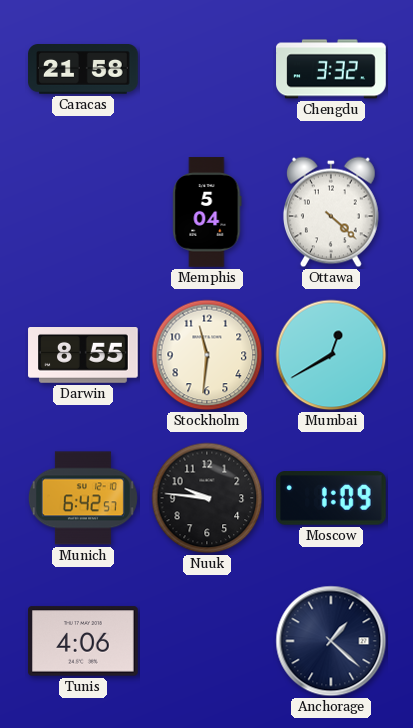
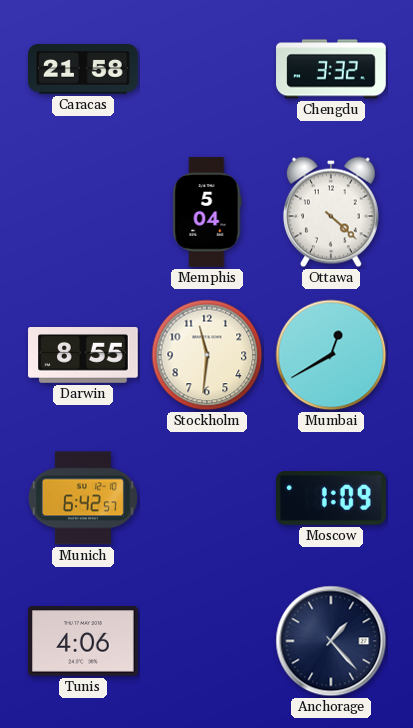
Nuuk: 9:46 -> none (207, 498)
Anchorage: 1:22 -> 1:23 (331, 641)
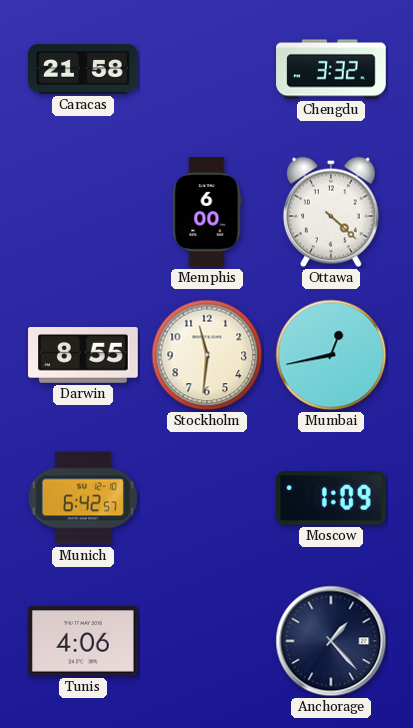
Memphis: 5:04 -> 6:00 (207, 212)
Mumbai: 12:40 -> 12:43 (331, 355)
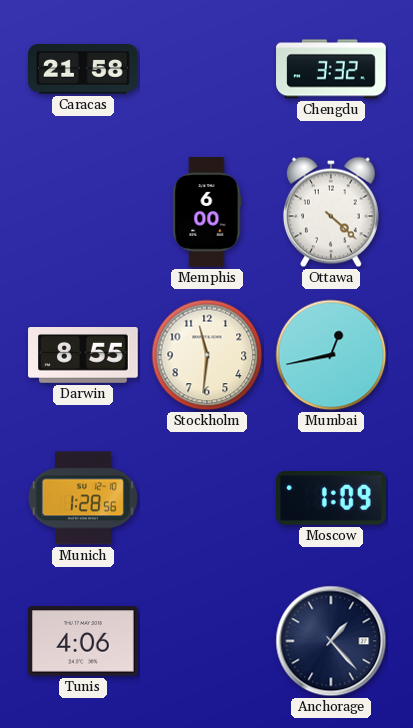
Munich: 6:42 -> 1:28 (83, 498)
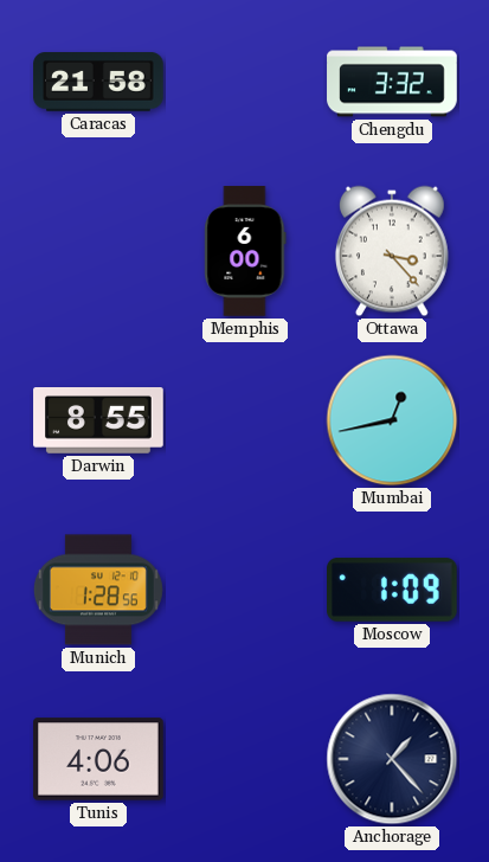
Ottawa: 4:22 -> 3:23 (392, 251)
Stockholm: 11:31 -> none (207, 355)
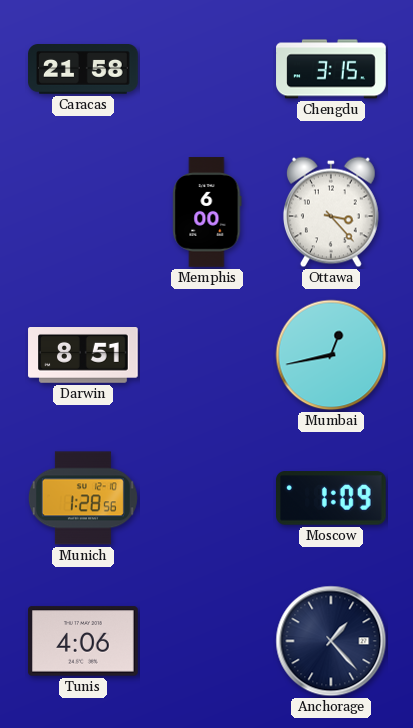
Chengdu: 3:32 -> 3:15 (331, 69)
Darwin: 8:55 -> 8:51 (83, 356)
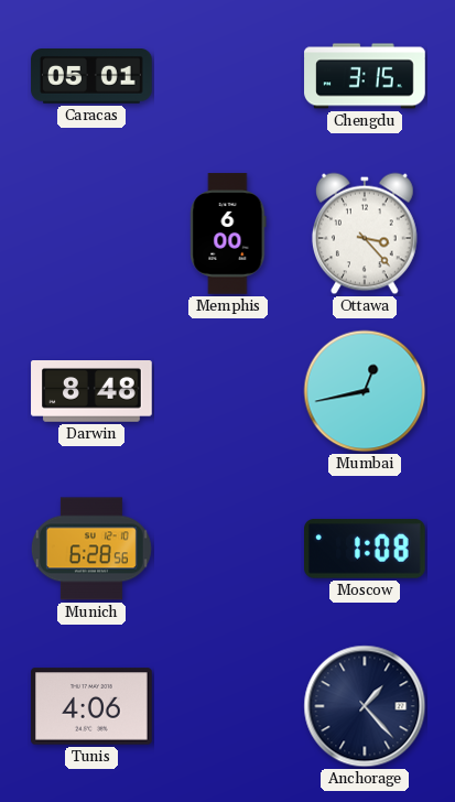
Caracas: 21:58 -> 05:01 (91, 77)
Darwin: 8:51 -> 8:48 (91, 392)
Munich: 1:28 -> 6:28 (91, 549)
Moscow: 1:09 -> 1:08 (366, 549)
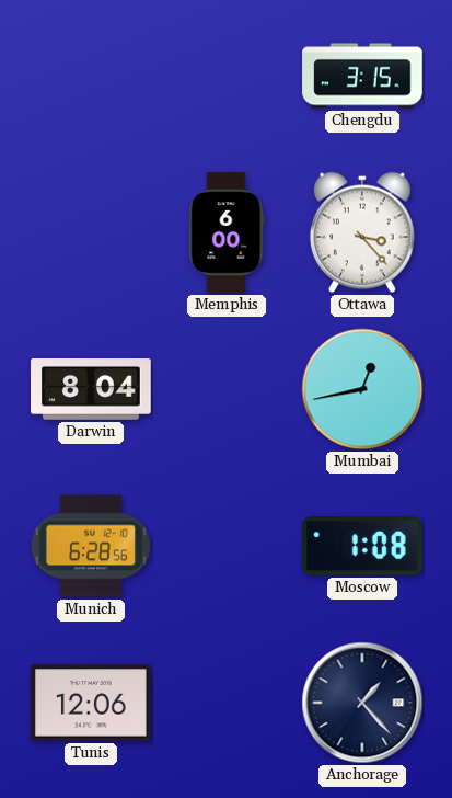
Caracas: 05:01 -> none (91, 77)
Darwin: 8:48 -> 8:04 (91, 390)
Tunis: 4:06 -> 12:06 (91, 703)
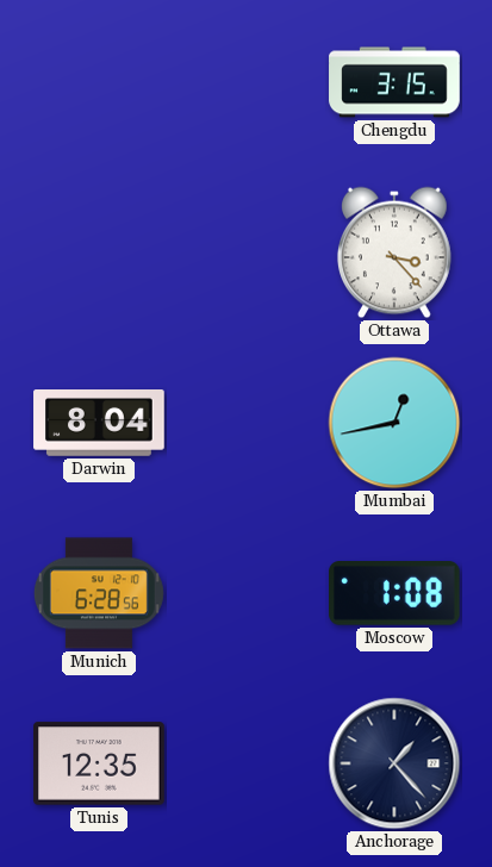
Memphis: 6:00 -> none (227, 232)
Tunis: 12:06 -> 12:35 (99, 763)
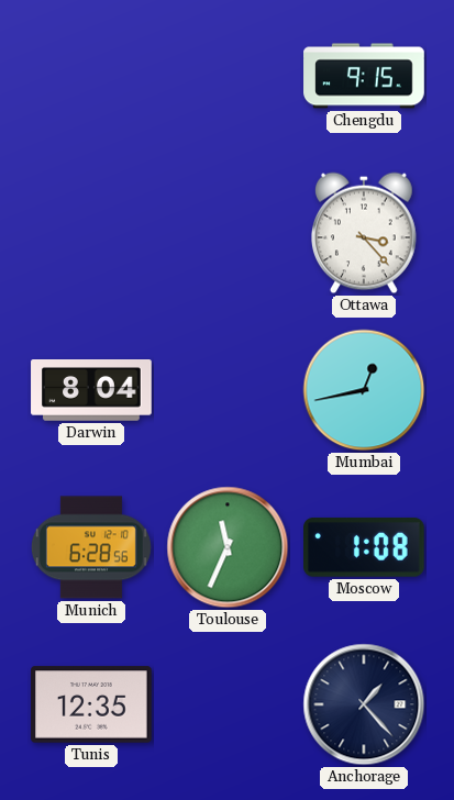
Chengdu: 3:15 -> 9:15 (364, 76)
Toulouse: none -> 11:34 (228, 547)
